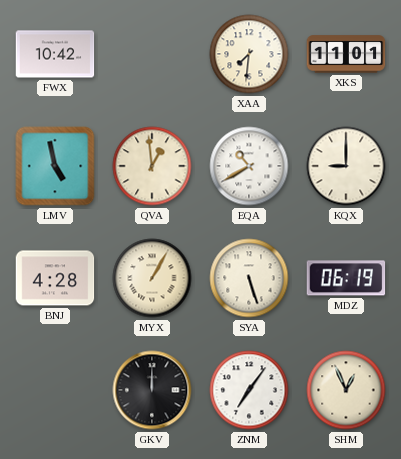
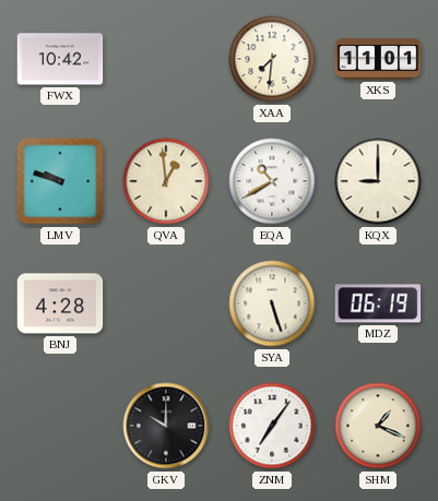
LMV: 4:58 -> 9:48 (60, 181)
MYX: 1:05 -> none (152, 278)
GKV: 12:00 -> 10:00 (166, 426)
SHM: 12:56 -> 1:19 (378, 426)
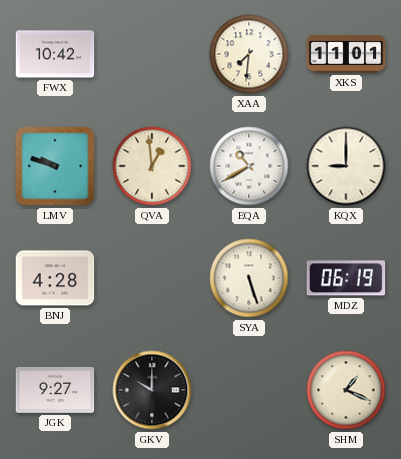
JGK: none -> 9:27 (55, 390)
ZNM: 7:06 -> none (272, 426)
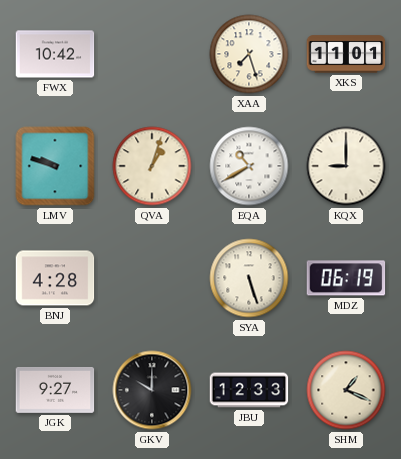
XAA: 7:31 -> 7:27 (249, 54)
QVA: 12:59 -> 1:03 (152, 166)
JBU: none -> 12:33 (249, 390)
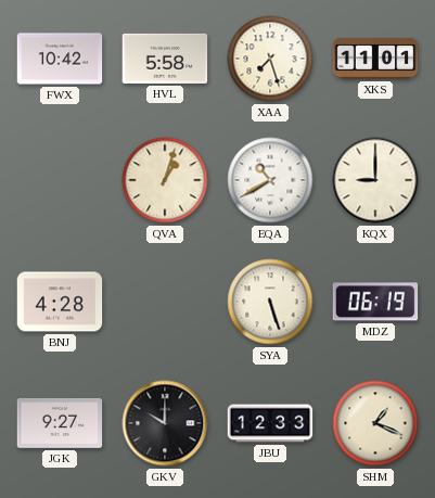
HVL: none -> 5:58 (165, 59)
LMV: 9:48 -> none (55, 166)
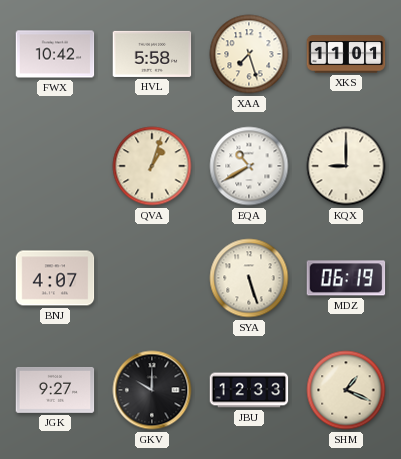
BNJ: 4:28 -> 4:07 (55, 278)
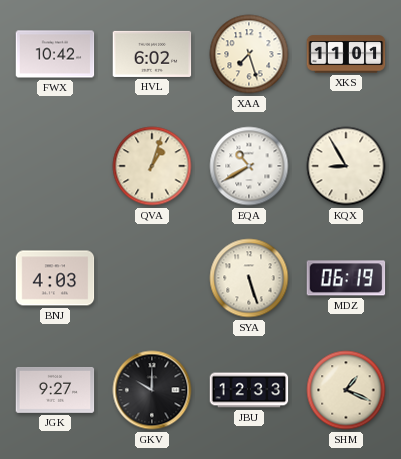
HVL: 5:58 -> 6:02 (152, 54)
KQX: 9:00 -> 8:55 (346, 166)
BNJ: 4:07 -> 4:03 (55, 278)
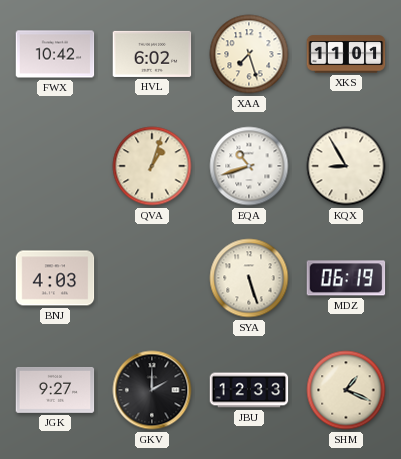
EQA: 10:40 -> 10:42 (249, 166)
GKV: 10:00 -> 2:00 (152, 390)
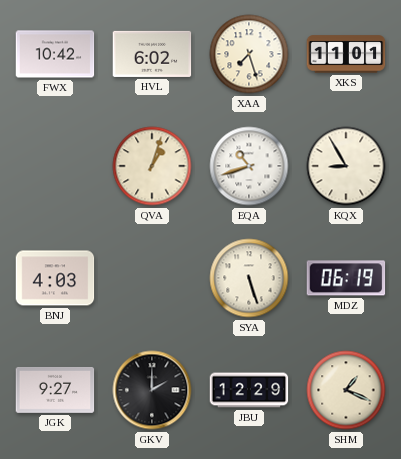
JBU: 12:33 -> 12:29 (249, 390)
